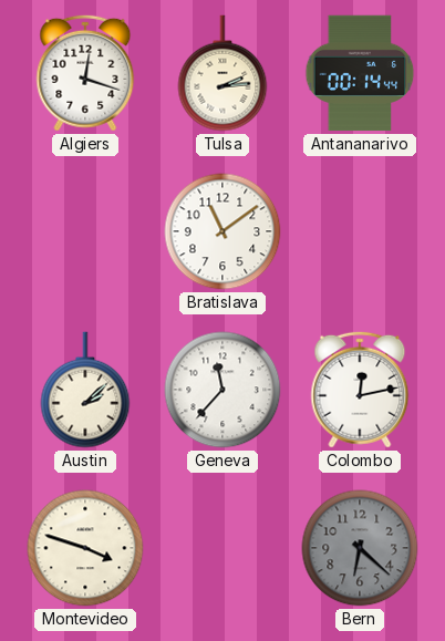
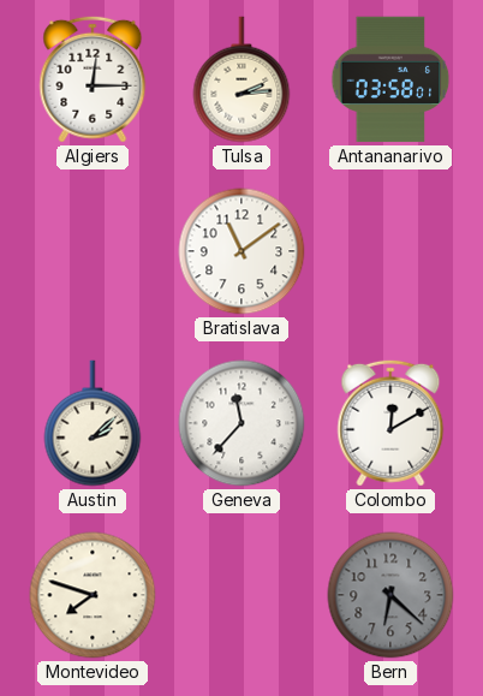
Algiers: 12:18 -> 12:15 (93, 79)
Antananarivo: 00:14 -> 03:58 (390, 79)
Colombo: 12:13 -> 12:10 (390, 423)
Montevideo: 3:48 -> 7:48 (93, 595)
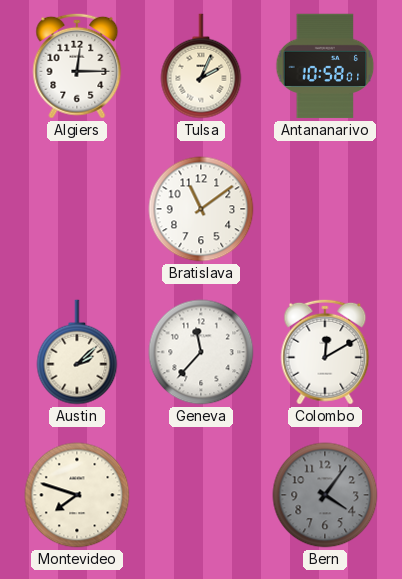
Tulsa: 2:14 -> 2:04 (201, 66)
Antananarivo: 03:58 -> 10:58 (325, 66)
Bern: 6:22 -> 4:06 (325, 495)
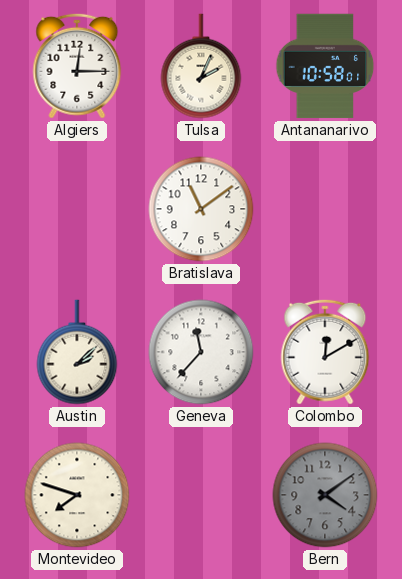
Bern: 4:06 -> 4:09 (325, 495)
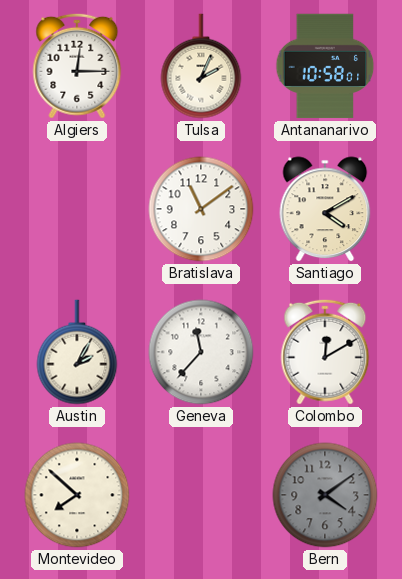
Santiago: none -> 4:10 (325, 209)
Austin: 2:08 -> 2:05 (77, 352)
Montevideo: 7:48 -> 7:52 (77, 495)
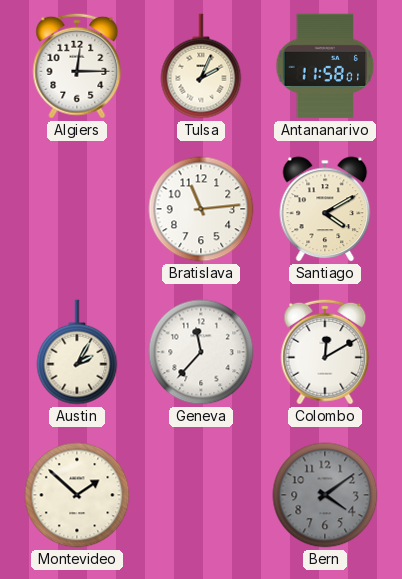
Antananarivo: 10:58 -> 11:58 (325, 66)
Bratislava: 11:09 -> 11:14 (201, 209)
Montevideo: 7:52 -> 1:52 (77, 495)
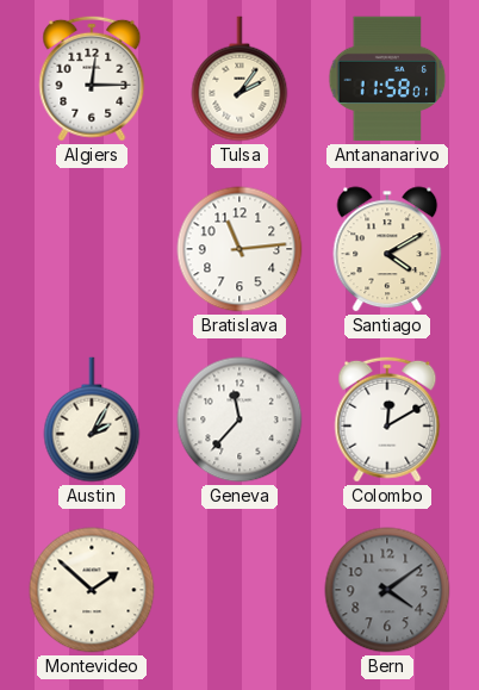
Tulsa: 2:04 -> 2:06 (240, 79)
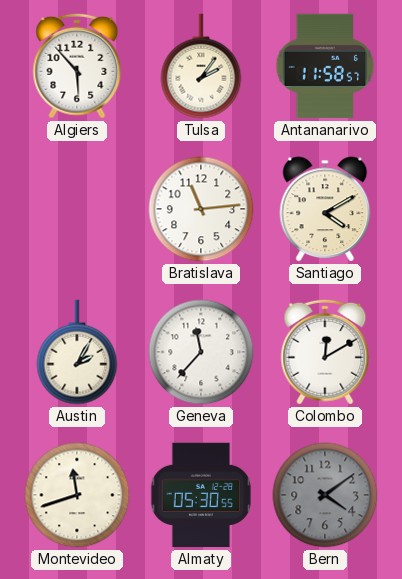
Algiers: 12:15 -> 5:53 (77, 66)
Antananarivo: 11:58:01 -> 11:58:57 (325, 66)
Montevideo: 1:52 -> 11:42 (77, 495)
Almaty: none -> 05:30 (201, 495)
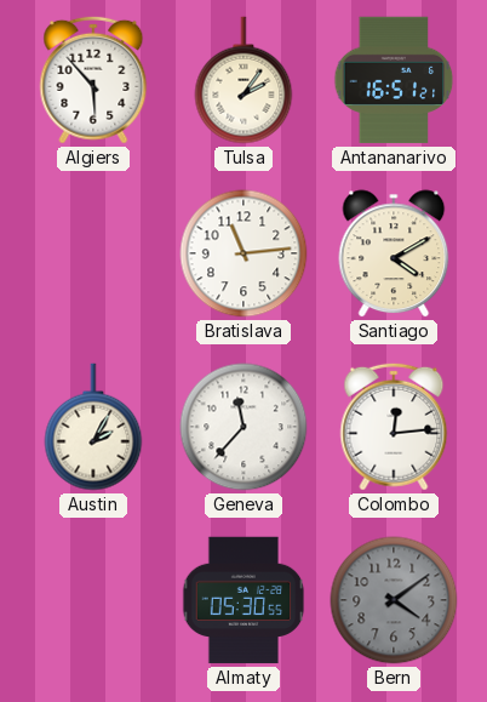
Antananarivo: 11:58 -> 16:51 (394, 80)
Colombo: 12:10 -> 12:14 (394, 427)
Montevideo: 11:42 -> none (77, 495)
